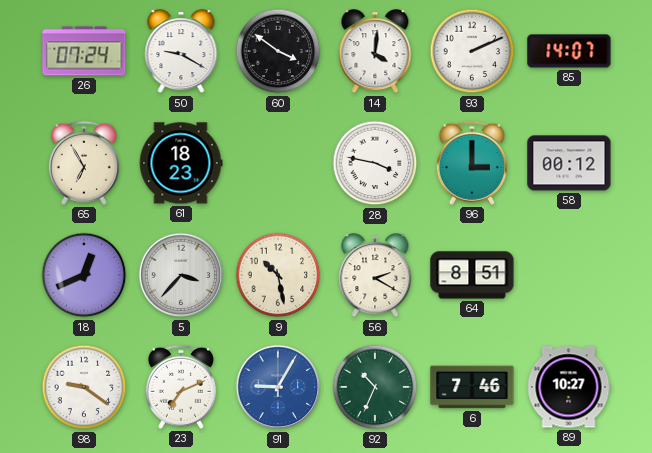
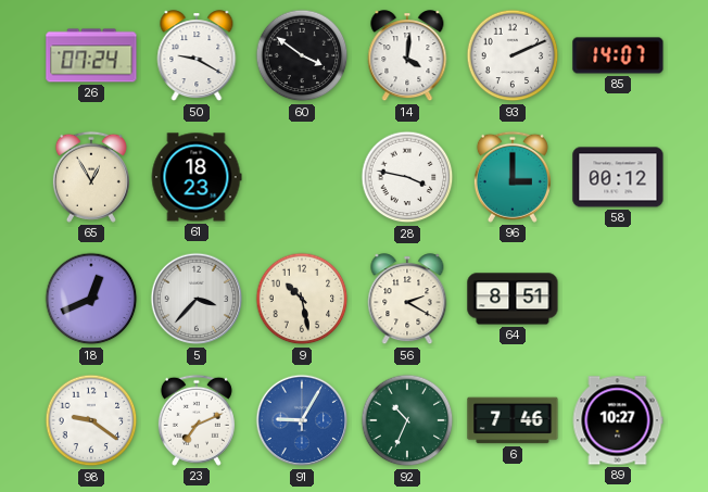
65: 6:55 -> 12:55 (91, 177)
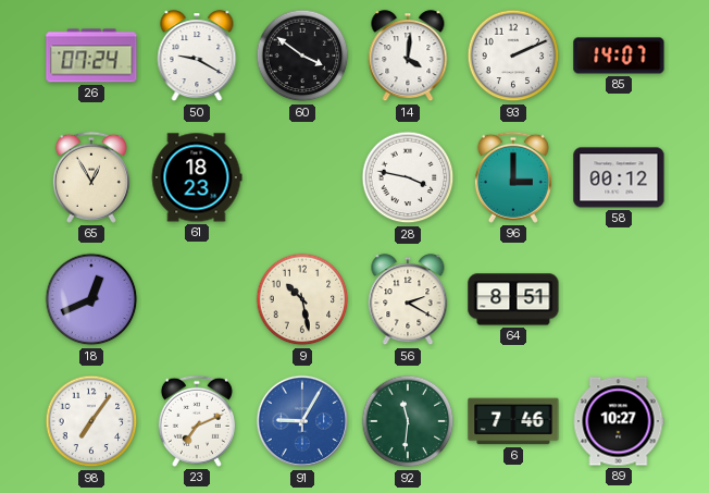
5: 3:37 -> none (197, 299)
98: 9:21 -> 7:06 (91, 421)
92: 10:34 -> 11:31 (408, 421)
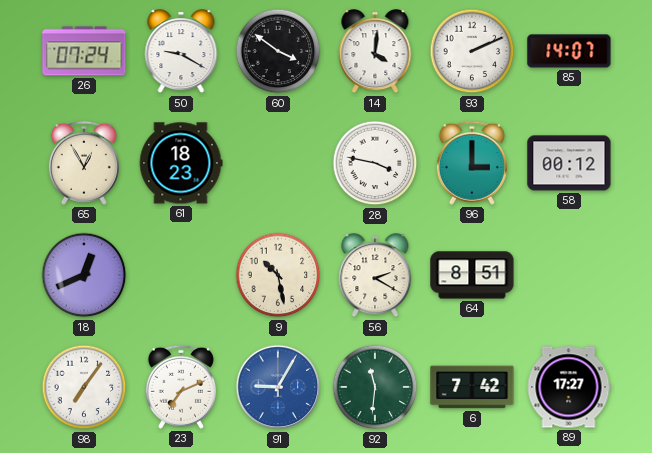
6: 7:46 -> 7:42 (472, 387)
89: 10:27 -> 17:27 (569, 387)
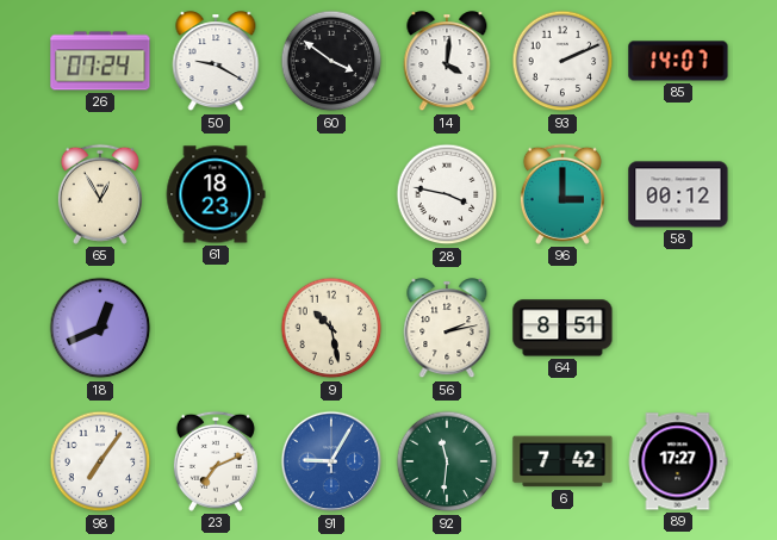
56: 2:20 -> 2:13 (447, 329)
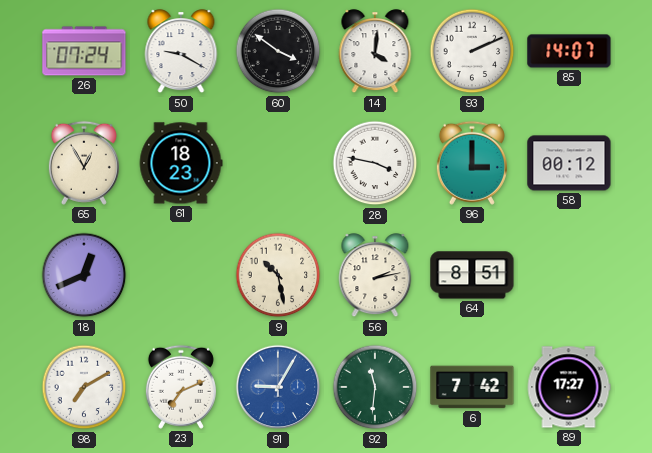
98: 7:06 -> 7:10 (84, 387)
